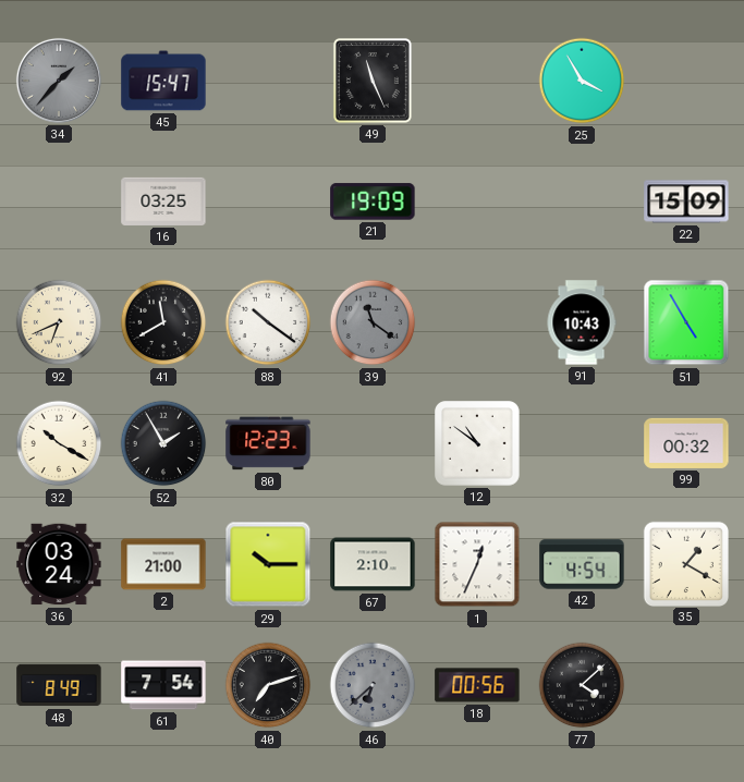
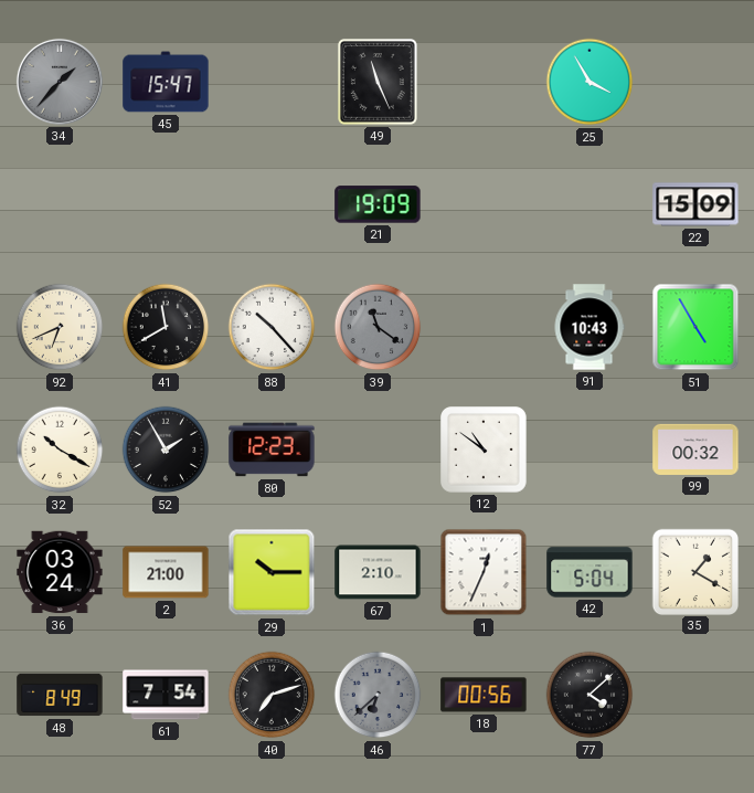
16: 03:25 -> none (163, 201)
88: 10:21 -> 10:23 (272, 327)
42: 4:54 -> 5:04 (590, 572)
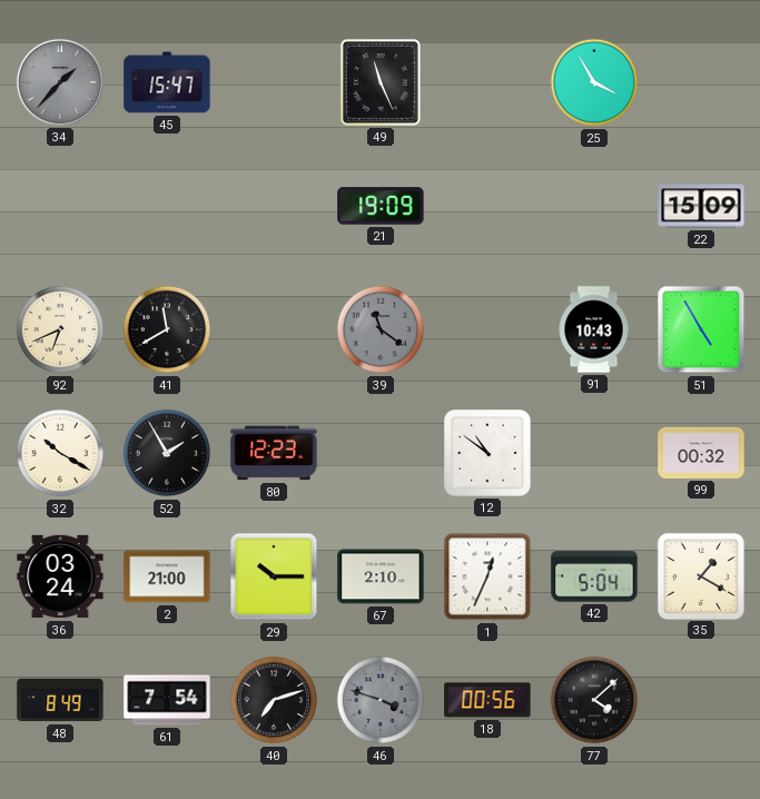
88: 10:23 -> none (272, 327)
46: 6:38 -> 3:48 (381, 700)
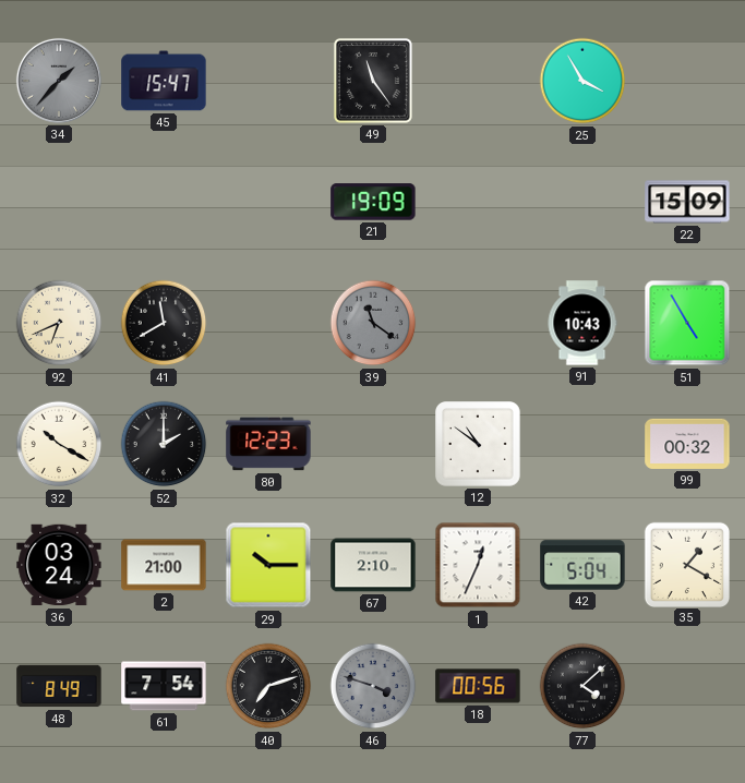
49: 11:26 -> 11:24 (373, 81)
52: 1:55 -> 2:00 (164, 444)
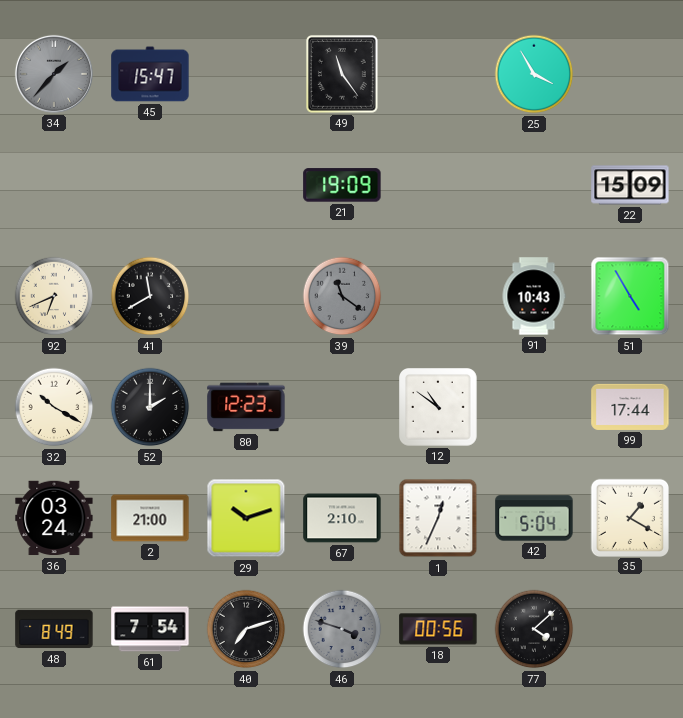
99: 00:32 -> 17:44 (630, 407)
29: 10:15 -> 10:12 (246, 518)
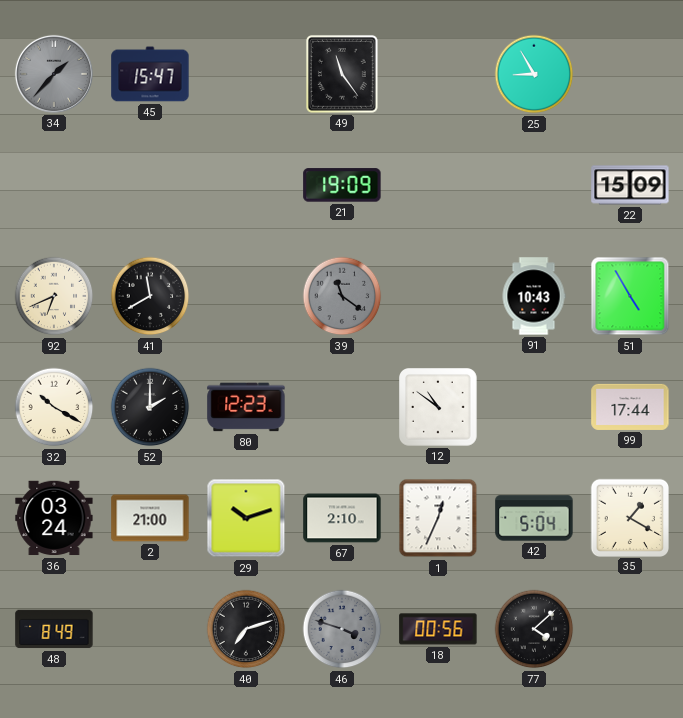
25: 3:55 -> 8:55 (534, 74)
61: 7:54 -> none (150, 629)
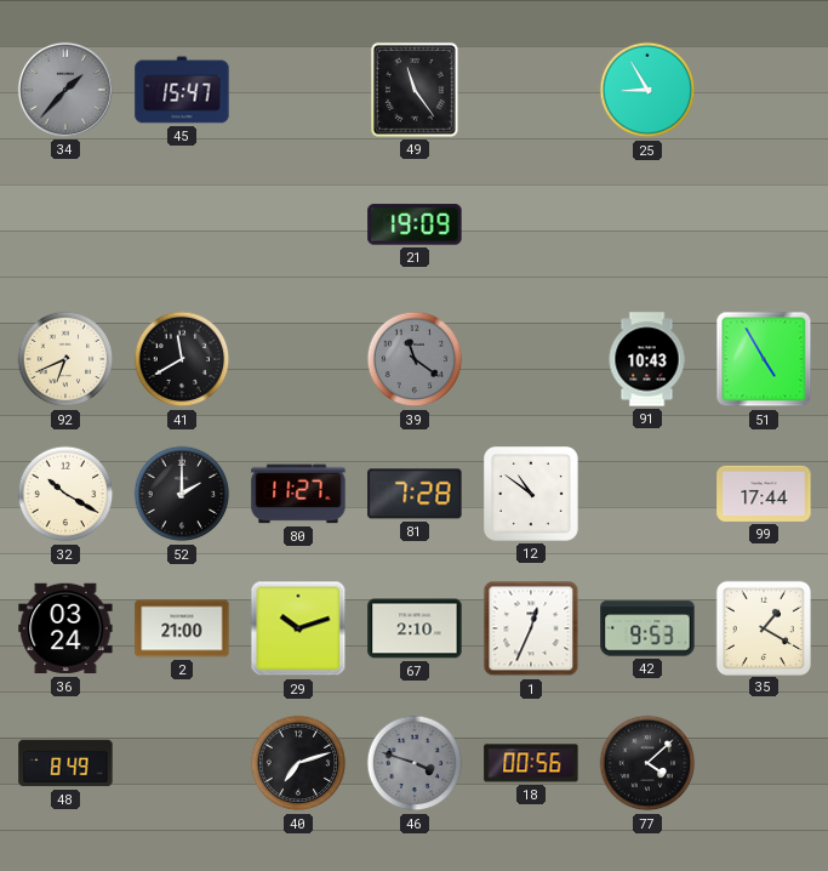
22: 15:09 -> none (630, 185)
80: 12:23 -> 11:27 (298, 494)
81: none -> 7:28 (415, 494)
42: 5:04 -> 9:53 (647, 628)
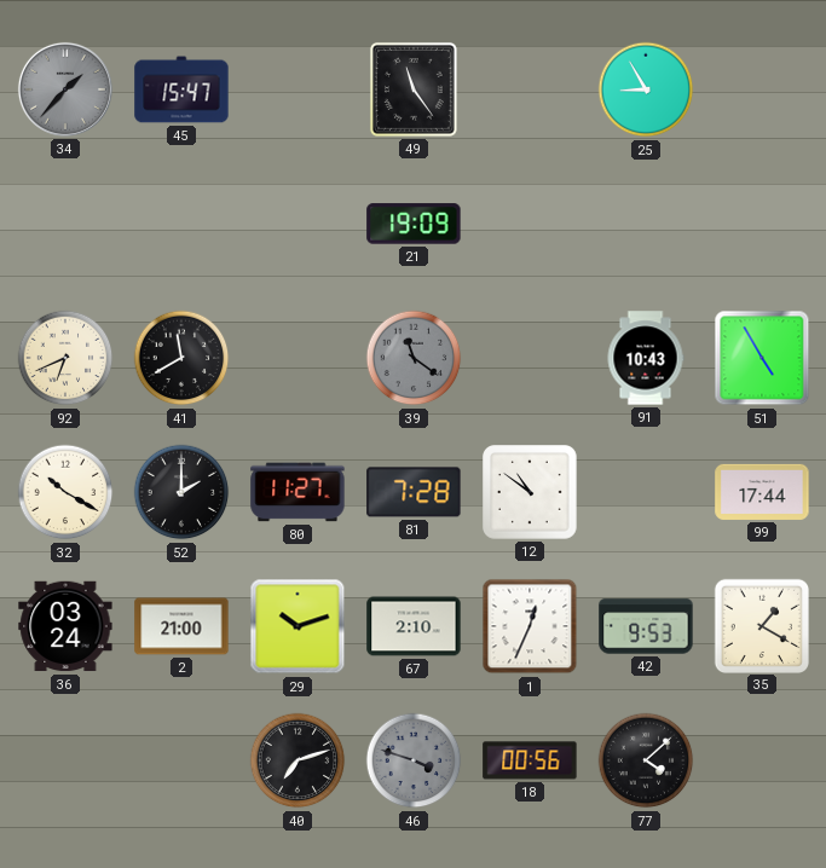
48: 8:49 -> none (65, 763)
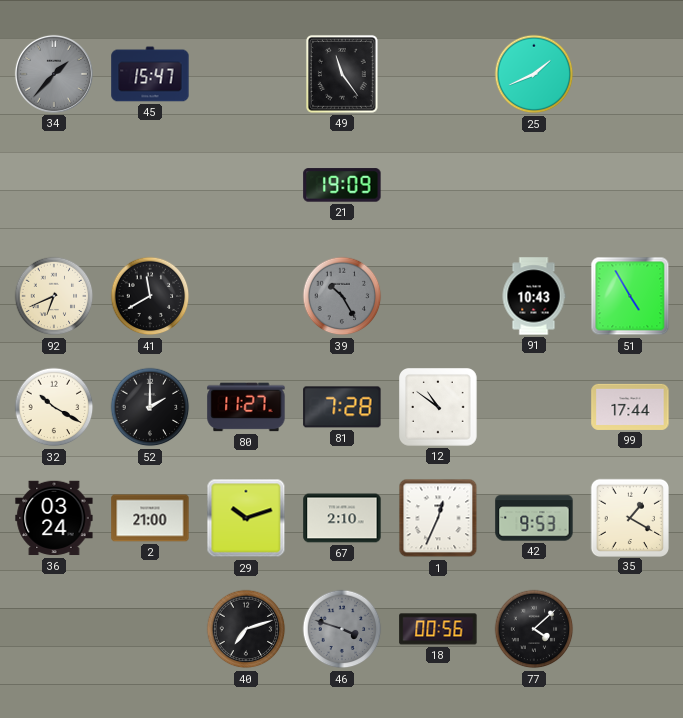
25: 8:55 -> 1:41 (534, 74)
39: 11:21 -> 10:25 (342, 296)
